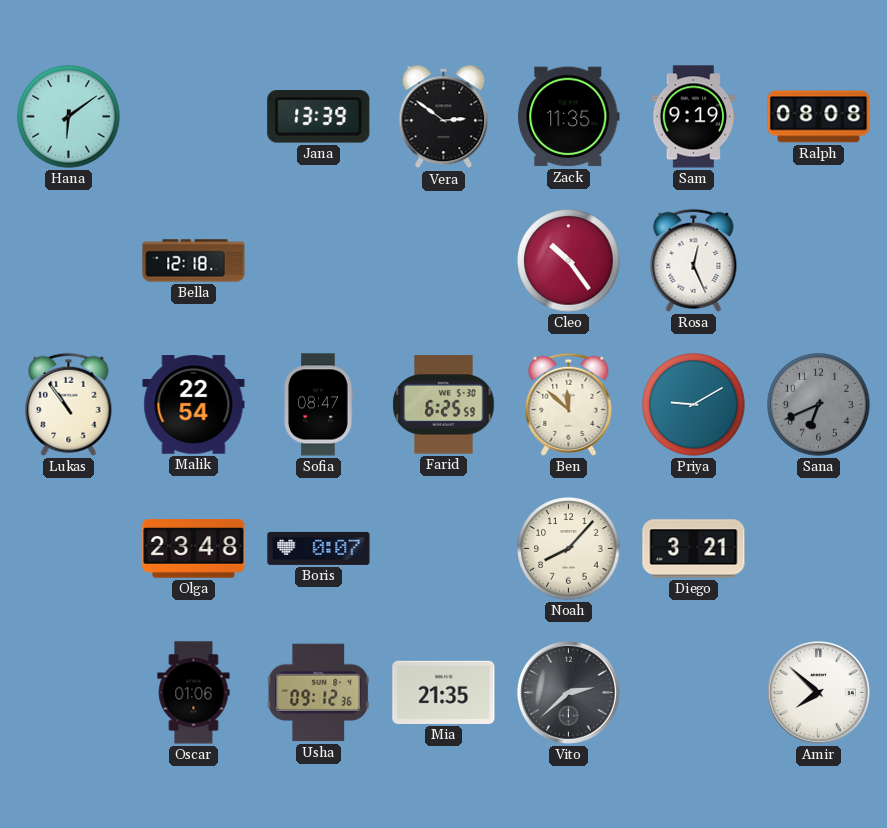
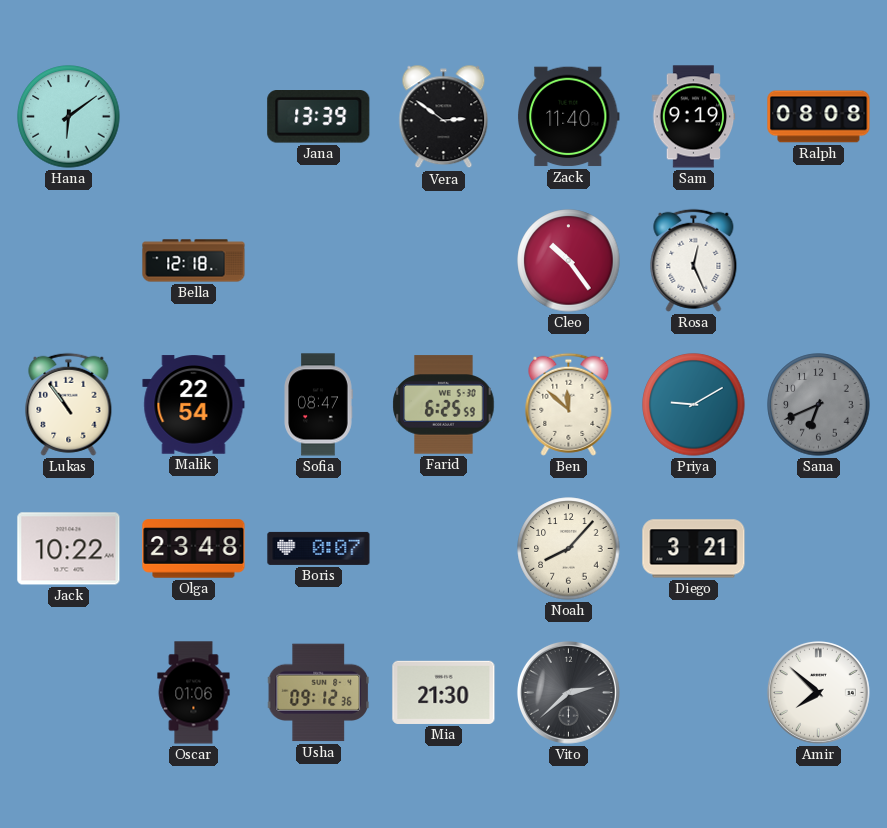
Zack: 11:35 -> 11:40 (569, 117)
Jack: none -> 10:22 (69, 549)
Mia: 21:35 -> 21:30 (444, 692)
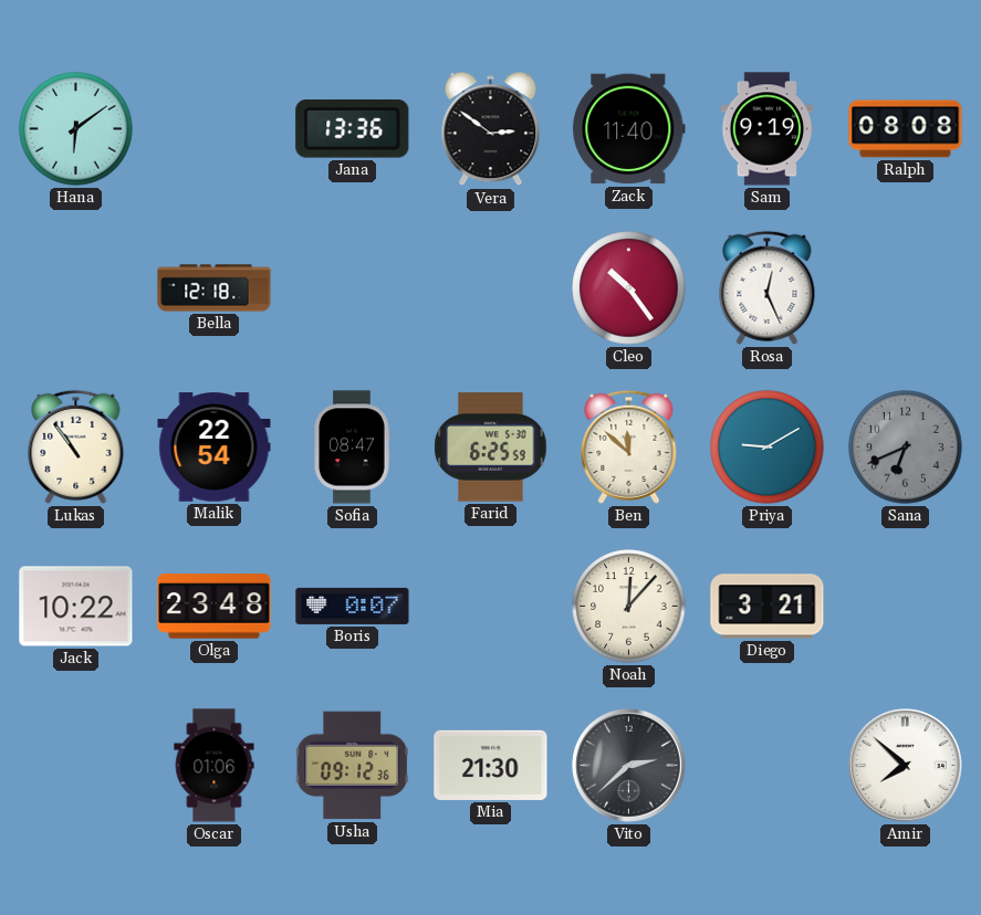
Jana: 13:39 -> 13:36 (353, 129)
Noah: 8:07 -> 12:07 (629, 607)
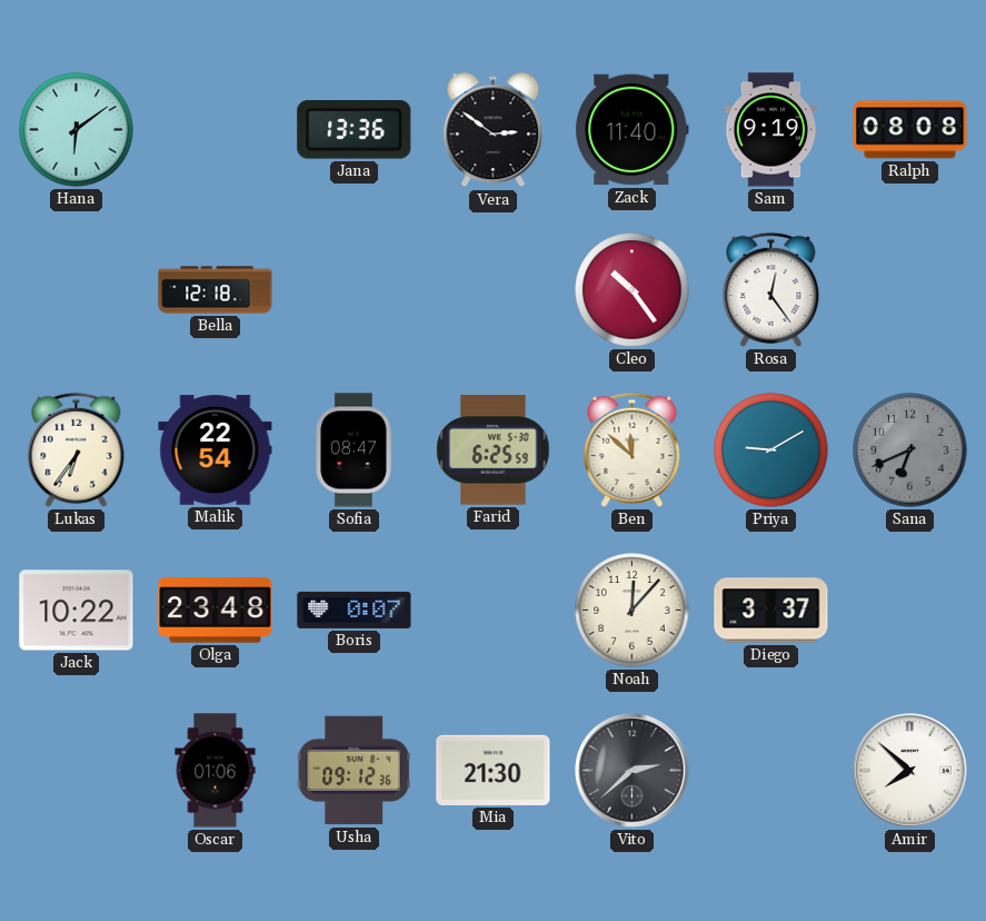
Rosa: 12:26 -> 12:24 (771, 289)
Lukas: 10:54 -> 6:36 (77, 449)
Diego: 3:21 -> 3:37 (771, 611)
